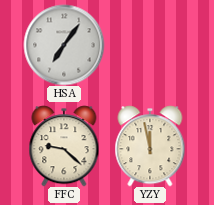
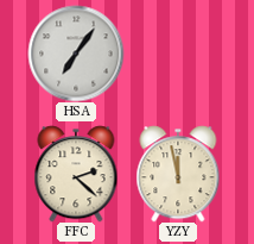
FFC: 9:22 -> 2:22 (76, 174)
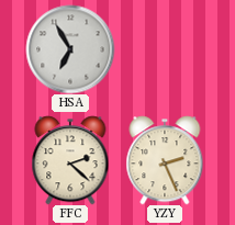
HSA: 7:06 -> 6:55 (70, 49)
YZY: 11:58 -> 2:26 (165, 160)
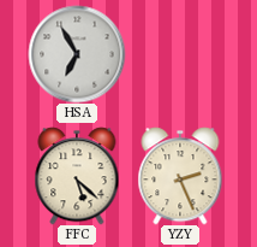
FFC: 2:22 -> 5:22 (77, 176)
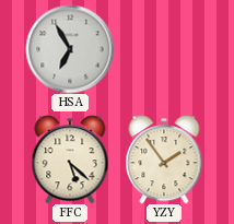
YZY: 2:26 -> 1:54 (164, 160)
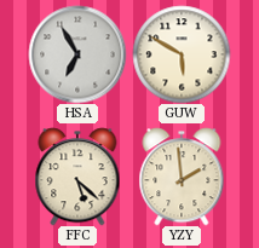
GUW: none -> 5:50 (182, 54)
YZY: 1:54 -> 1:59 (182, 177)
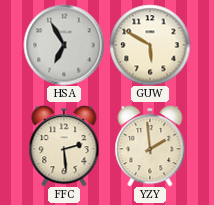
FFC: 5:22 -> 2:29 (64, 146)
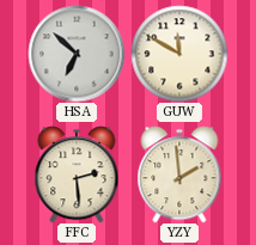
HSA: 6:55 -> 6:52 (77, 54)
GUW: 5:50 -> 11:50 (179, 54)
